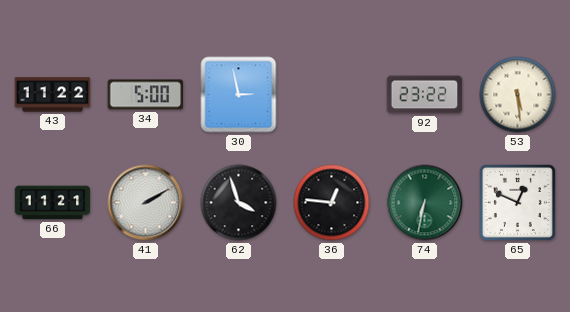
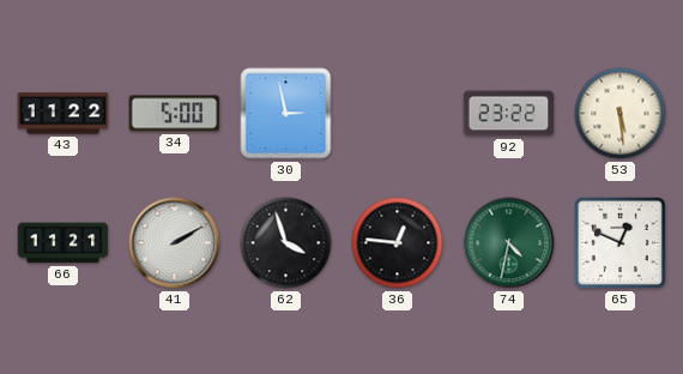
74: 6:32 -> 4:32 (509, 243)
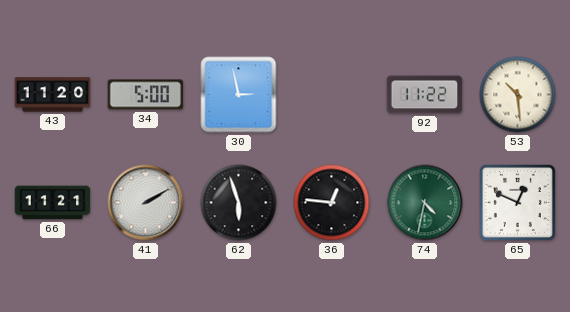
43: 11:22 -> 11:20 (53, 95)
92: 23:22 -> 11:22 (425, 95)
53: 5:29 -> 10:29 (518, 95)
62: 3:57 -> 5:57 (239, 203)
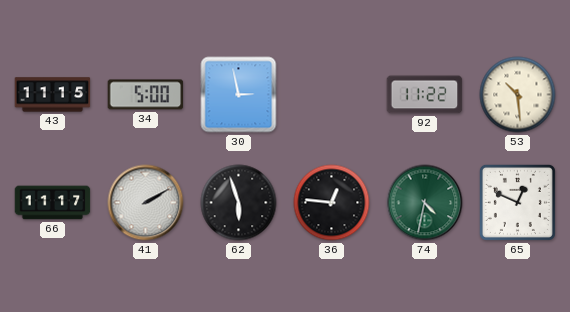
43: 11:20 -> 11:15 (53, 95)
66: 11:21 -> 11:17 (53, 203)
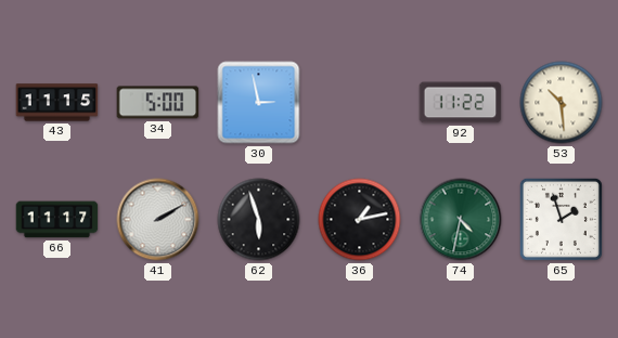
36: 12:46 -> 1:13 (360, 220)
65: 12:49 -> 1:57 (561, 219)
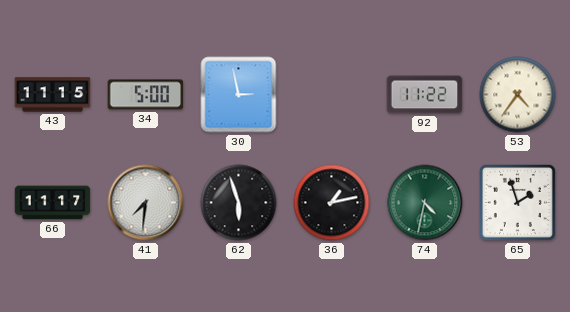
53: 10:29 -> 4:36 (518, 95)
41: 2:10 -> 7:31 (146, 203)
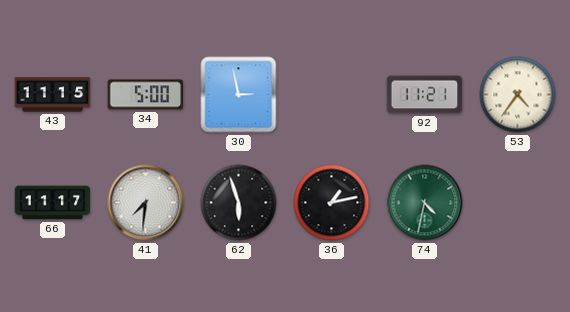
92: 11:22 -> 11:21 (425, 95)
65: 1:57 -> none (517, 202)
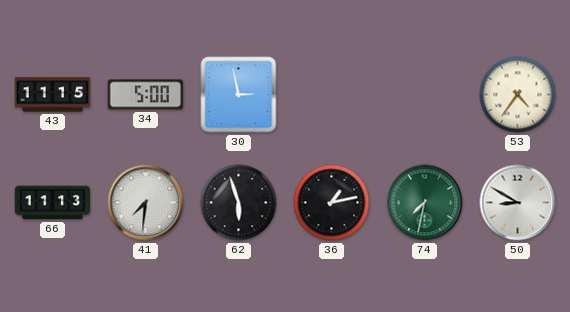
92: 11:21 -> none (425, 95)
66: 11:17 -> 11:13 (53, 203)
74: 4:32 -> 7:32 (425, 203)
50: none -> 8:50 (518, 203)
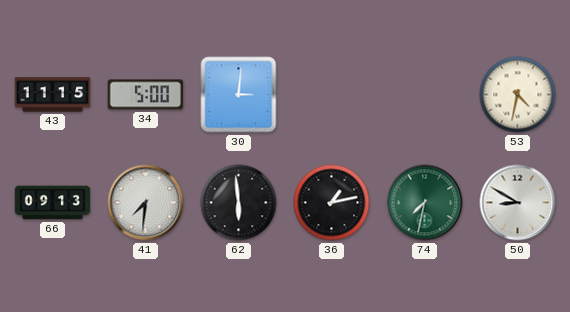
30: 2:58 -> 3:01 (239, 95)
53: 4:36 -> 4:32 (518, 95)
66: 11:13 -> 09:13 (53, 203)
62: 5:57 -> 5:59 (239, 203)
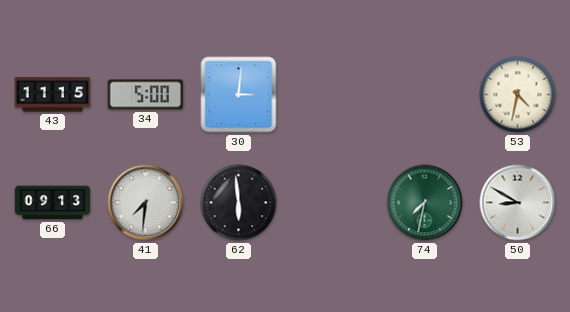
36: 1:13 -> none (332, 203)
